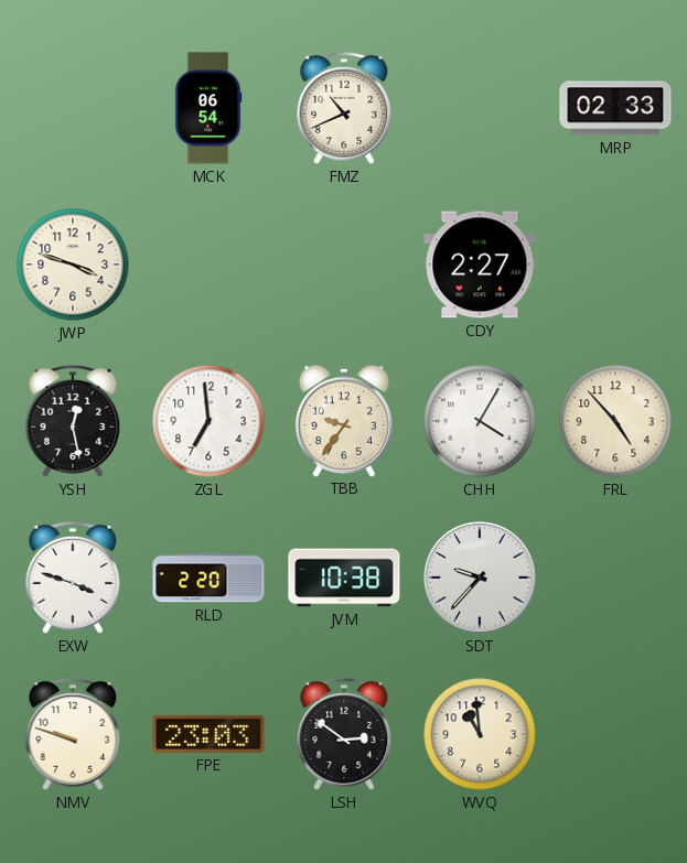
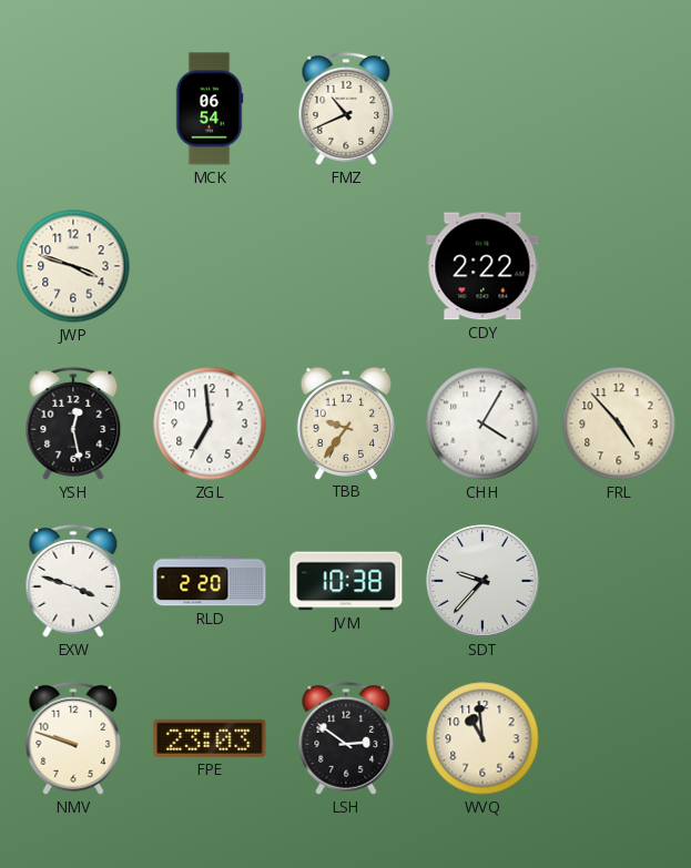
MRP: 02:33 -> none (615, 108)
CDY: 2:27 -> 2:22 (482, 266)
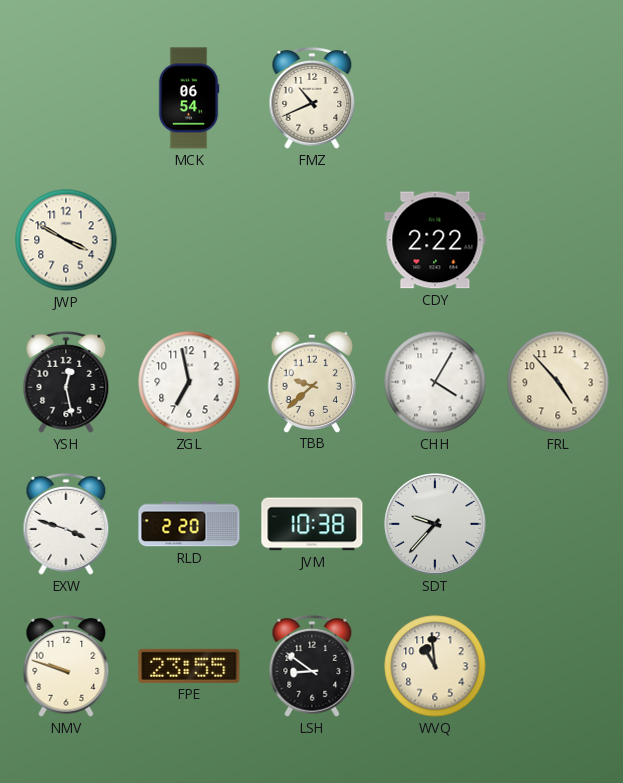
JWP: 3:48 -> 3:50 (66, 240)
ZGL: 6:59 -> 6:58 (189, 382)
TBB: 9:36 -> 9:38 (311, 381)
FPE: 23:03 -> 23:55 (189, 666)
LSH: 2:51 -> 8:51 (312, 666)
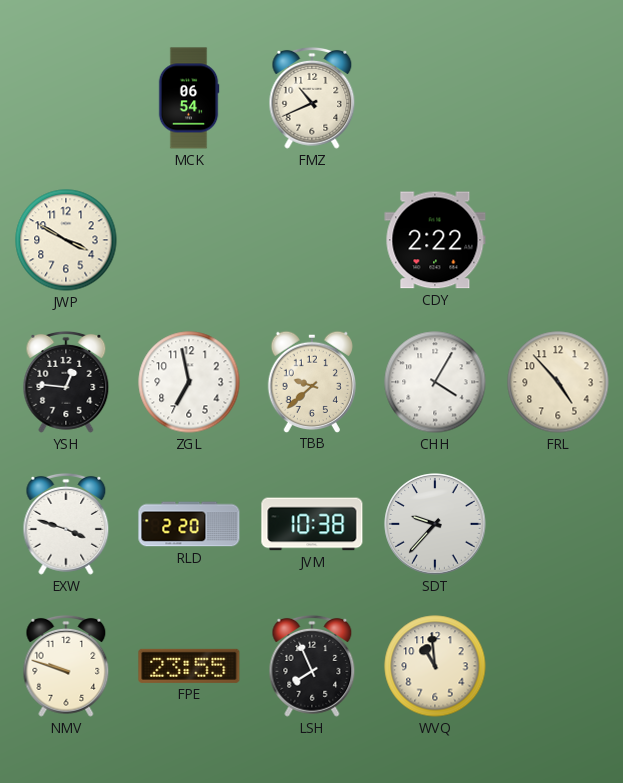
YSH: 12:28 -> 12:46 (66, 382)
LSH: 8:51 -> 7:56 (312, 666)
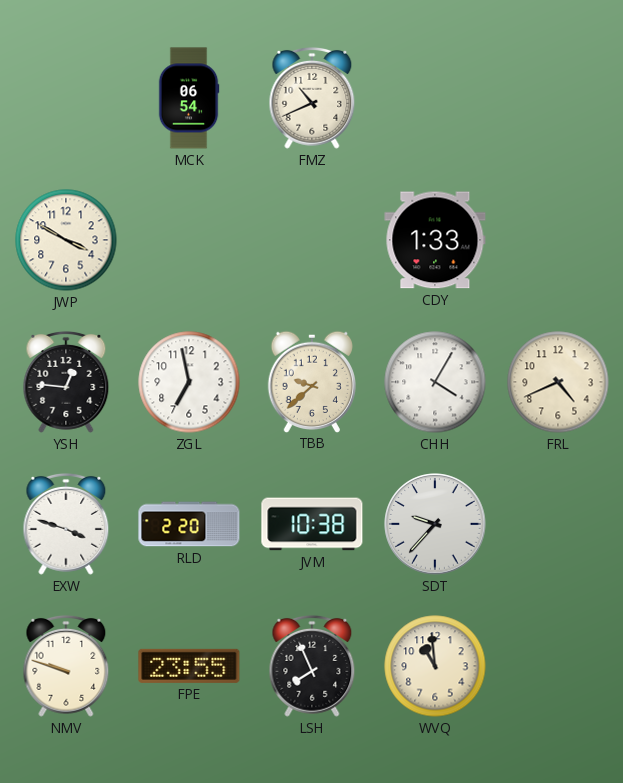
CDY: 2:22 -> 1:33 (435, 240)
FRL: 4:53 -> 4:41 (558, 382)
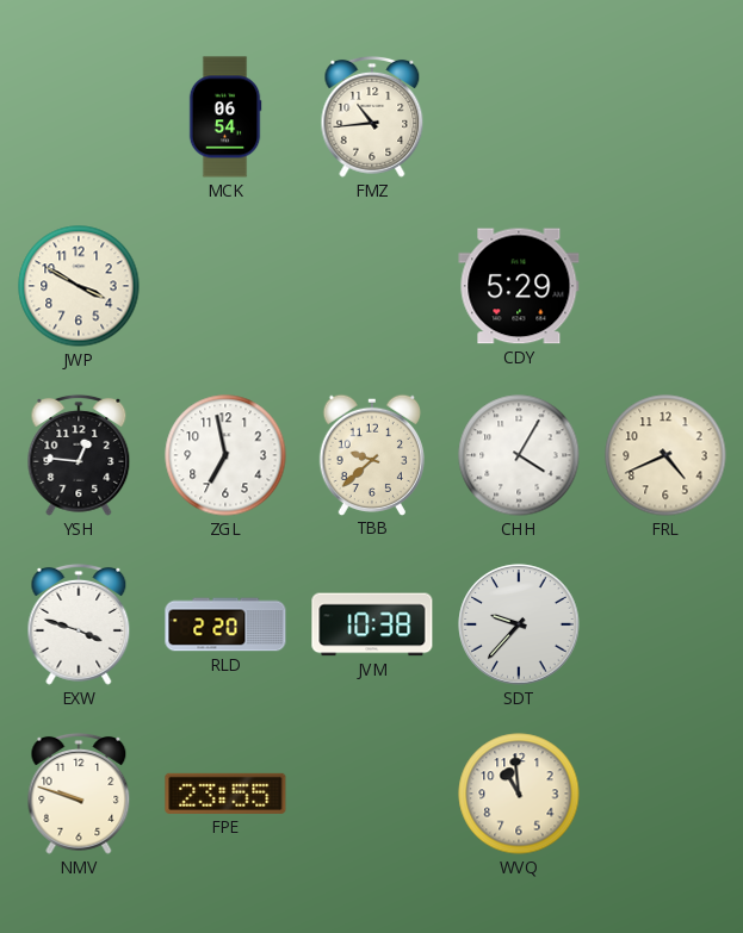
FMZ: 10:41 -> 10:44 (372, 117)
CDY: 1:33 -> 5:29 (519, 286)
LSH: 7:56 -> none (312, 666)
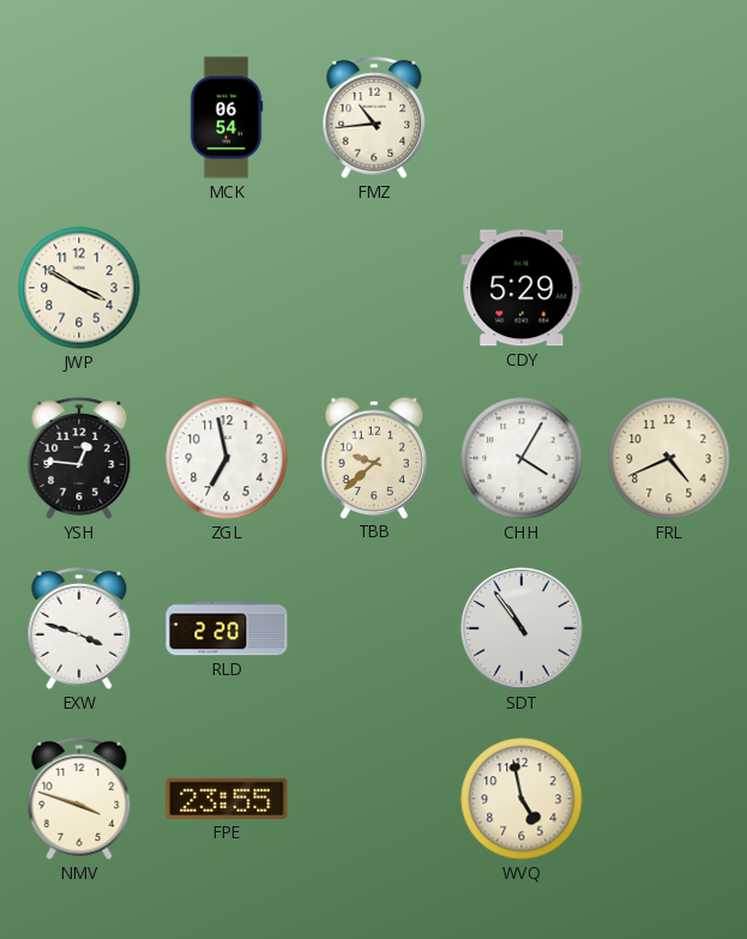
JVM: 10:38 -> none (372, 624)
SDT: 9:37 -> 10:54 (522, 628)
NMV: 9:48 -> 3:48 (79, 799)
WVQ: 10:59 -> 4:58 (522, 799)
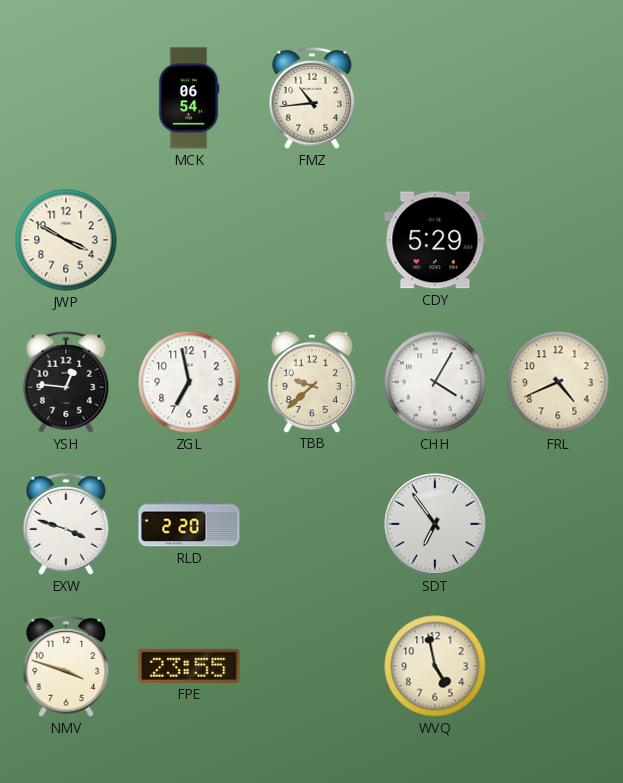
SDT: 10:54 -> 6:54 (435, 524)
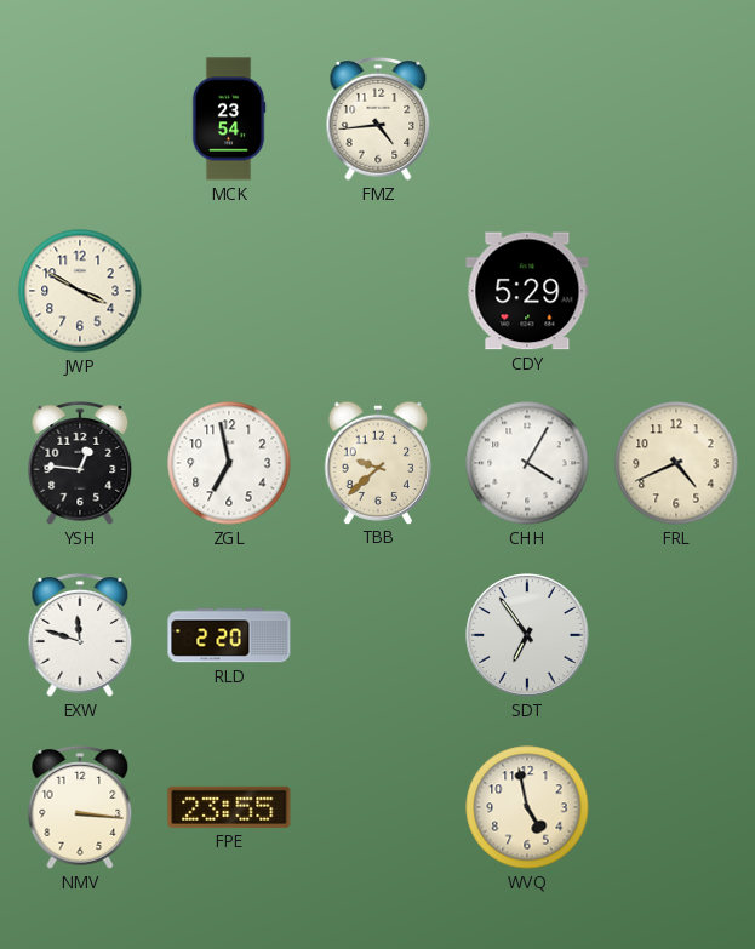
MCK: 06:54 -> 23:54 (229, 119)
FMZ: 10:44 -> 4:44 (378, 119)
EXW: 3:48 -> 11:48 (80, 635)
NMV: 3:48 -> 3:16 (80, 807)
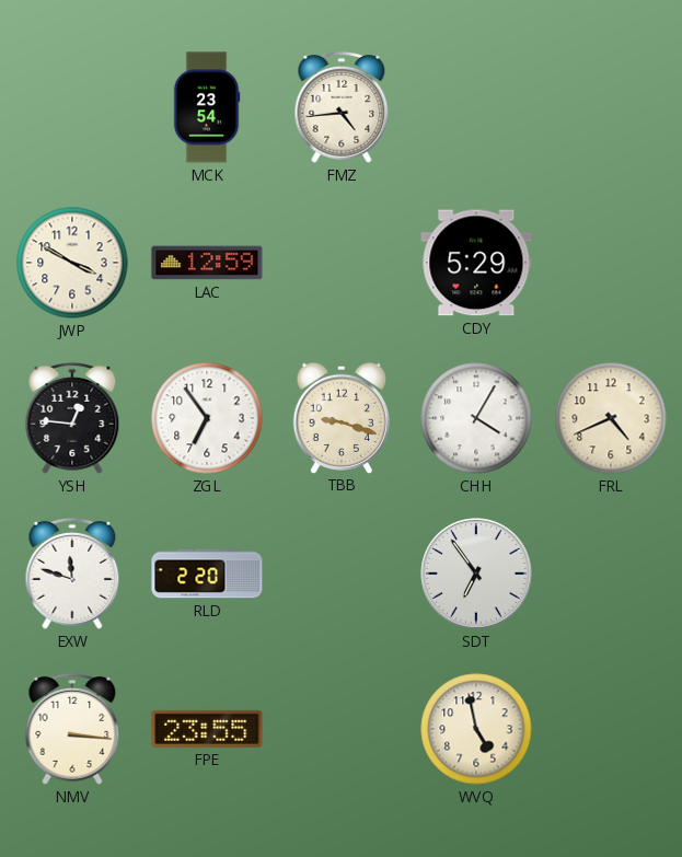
LAC: none -> 12:59 (207, 263)
ZGL: 6:58 -> 6:54 (207, 418)
TBB: 9:38 -> 9:18 (340, 417)
